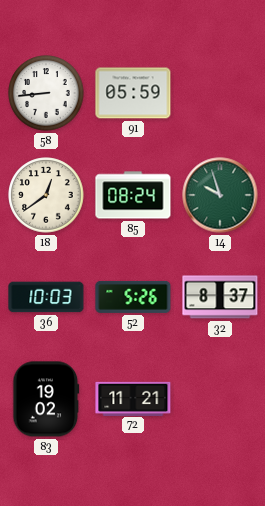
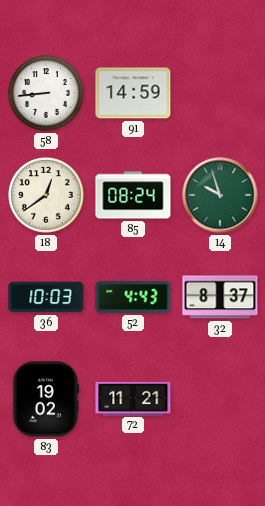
91: 05:59 -> 14:59 (133, 93)
52: 5:26 -> 4:43 (133, 297)
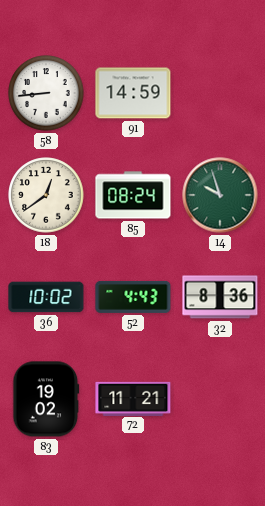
36: 10:03 -> 10:02 (46, 297)
32: 8:37 -> 8:36 (220, 297)
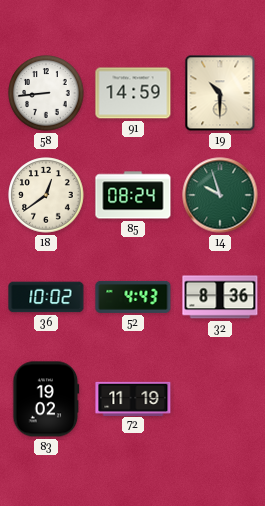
19: none -> 10:30 (220, 93)
72: 11:21 -> 11:19 (133, 398)
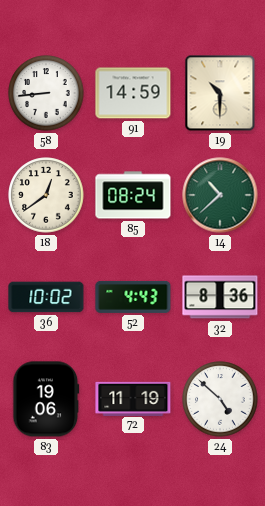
14: 9:57 -> 10:38 (220, 195)
83: 19:02 -> 19:06 (46, 399)
24: none -> 4:52 (220, 399)
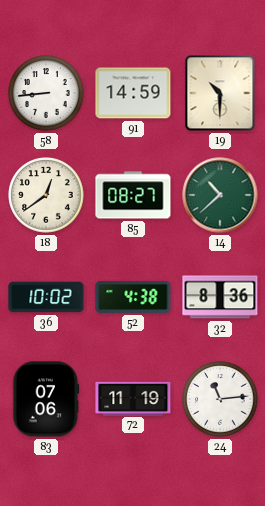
85: 08:24 -> 08:27 (133, 195)
52: 4:43 -> 4:38 (133, 297)
83: 19:06 -> 07:06 (46, 399)
24: 4:52 -> 11:14 (220, 399)
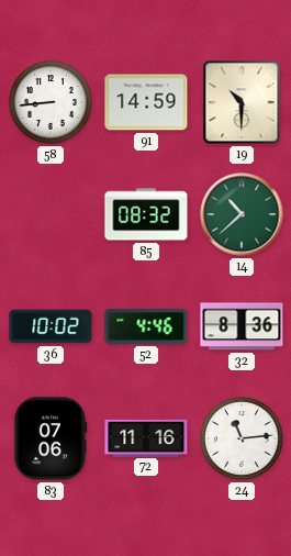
18: 12:39 -> none (46, 195)
85: 08:27 -> 08:32 (146, 214)
52: 4:38 -> 4:46 (146, 326)
72: 11:19 -> 11:16 (146, 437)
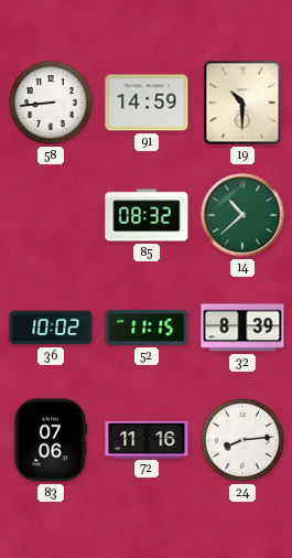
52: 4:46 -> 11:15 (147, 328)
32: 8:36 -> 8:39 (242, 328)
24: 11:14 -> 8:14 (242, 440)
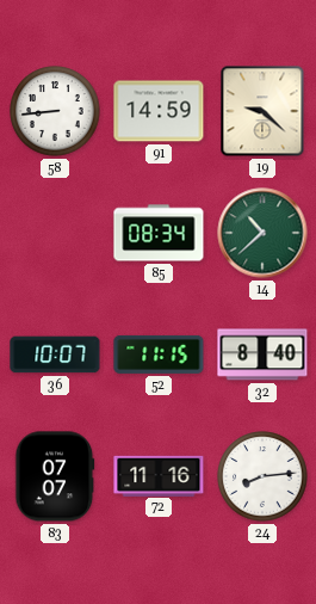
19: 10:30 -> 9:22 (262, 111)
85: 08:32 -> 08:34 (159, 233)
36: 10:02 -> 10:07 (55, 355)
32: 8:39 -> 8:40 (262, 355)
83: 07:06 -> 07:07 (55, 476)
